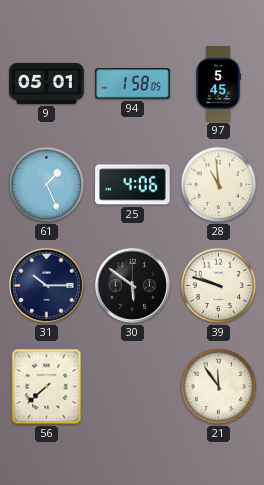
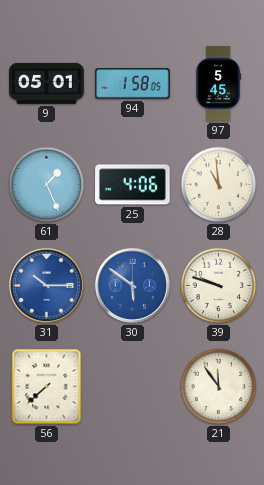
31 dial: navy -> blue (46, 285)
30 dial: black -> blue (132, 285)
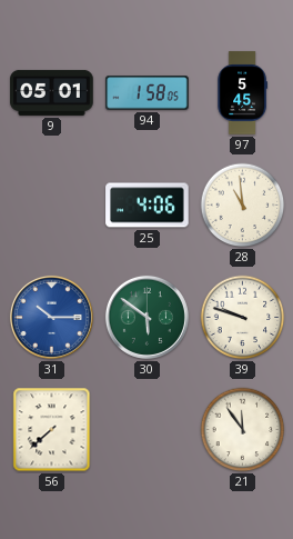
61: 1:26 -> none (47, 185)
30 dial: blue -> green (146, 317)
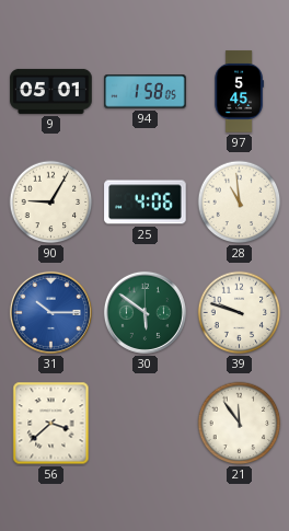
90: none -> 9:05 (51, 203)
56: 7:38 -> 3:38 (51, 424)
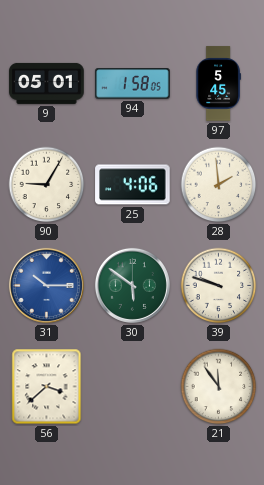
28: 10:59 -> 1:59 (219, 185)
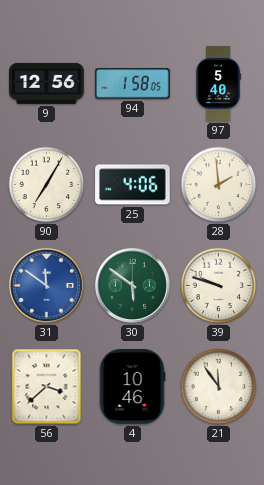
9: 05:01 -> 12:56 (47, 83)
97: 5:45 -> 5:40 (218, 84)
90: 9:05 -> 7:05 (47, 185)
31: 10:15 -> 11:51 (46, 285)
4: none -> 10:46 (132, 387)
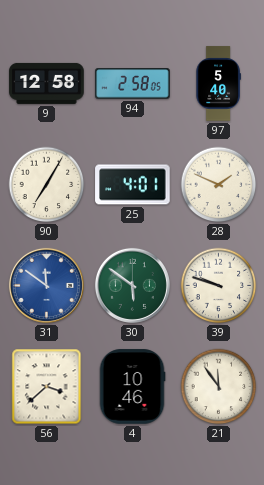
9: 12:56 -> 12:58 (47, 83)
94: 1:58 -> 2:58 (133, 84)
25: 4:06 -> 4:01 (133, 185)
28: 1:59 -> 1:49 (219, 185)
